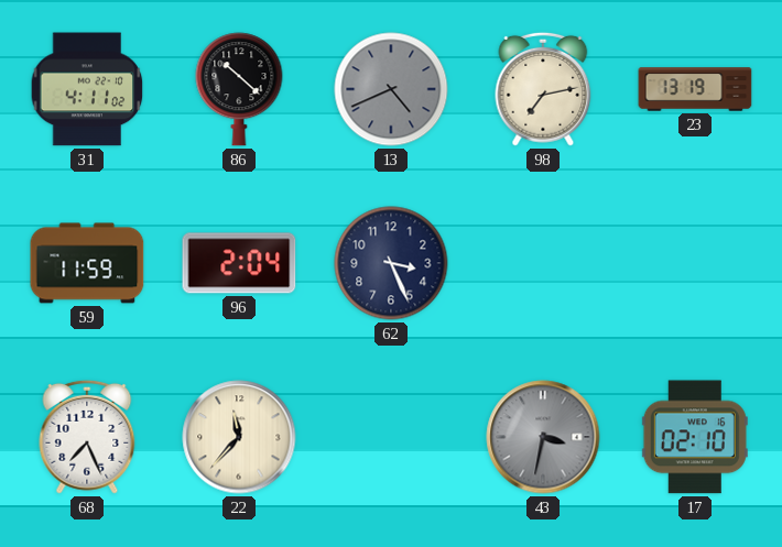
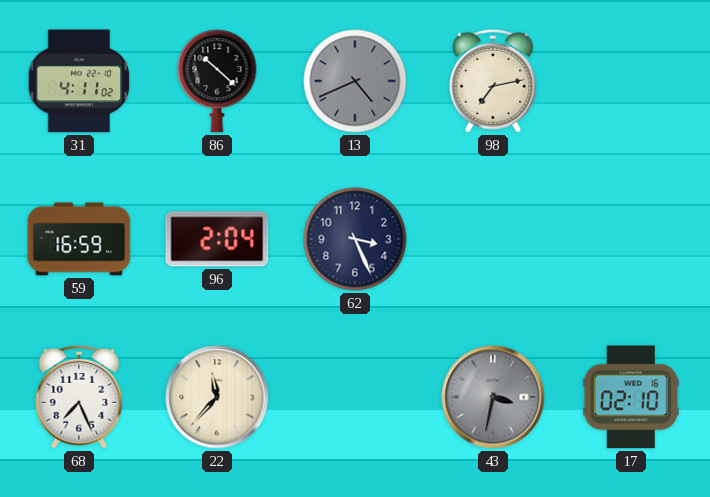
23: 13:19 -> none (695, 89)
59: 11:59 -> 16:59 (79, 239)
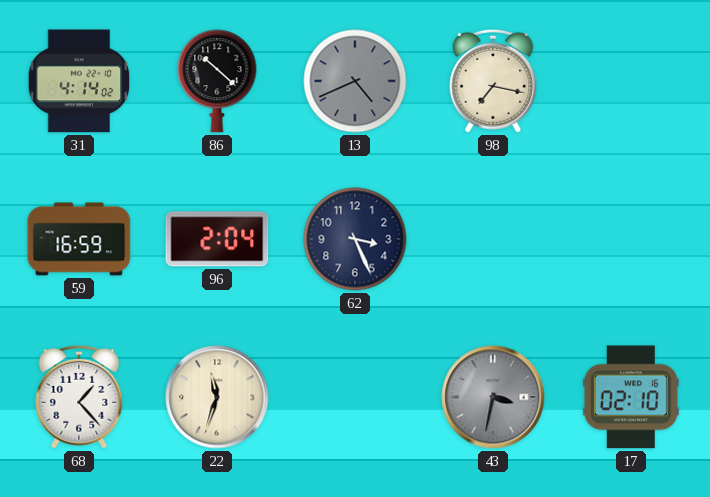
31: 4:11 -> 4:14 (79, 81)
98: 7:13 -> 7:17 (493, 81)
68: 7:26 -> 1:23 (79, 397)
22: 11:37 -> 11:33 (217, 397)
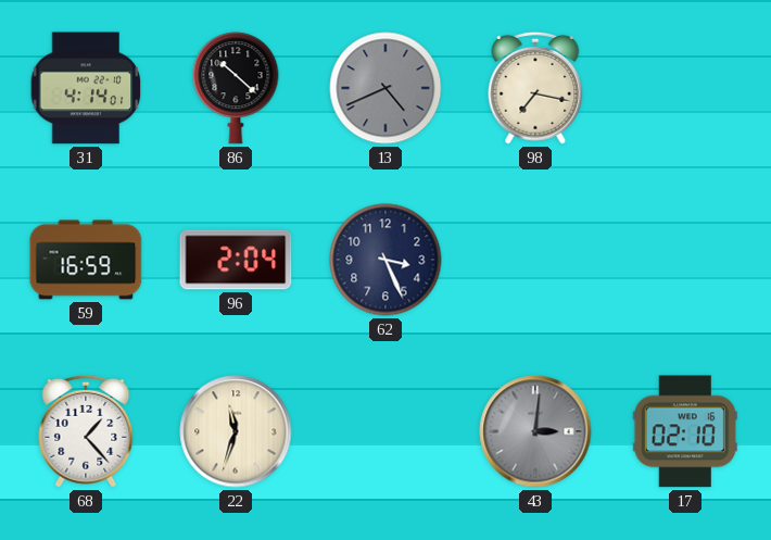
31: 4:14:02 -> 4:14:01 (86, 88)
43: 3:32 -> 3:01 (535, 431)
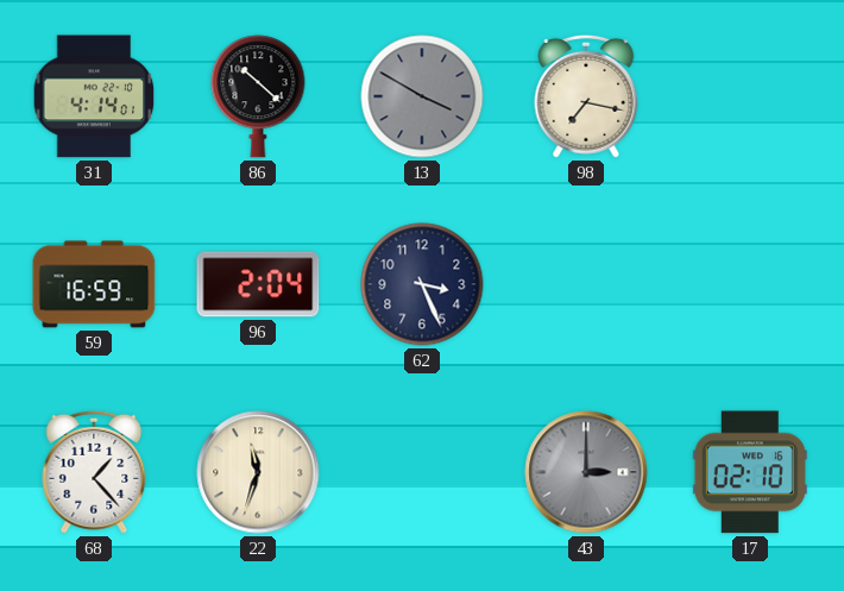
13: 4:41 -> 3:50 (422, 96)
43: 3:01 -> 3:00 (586, 472)
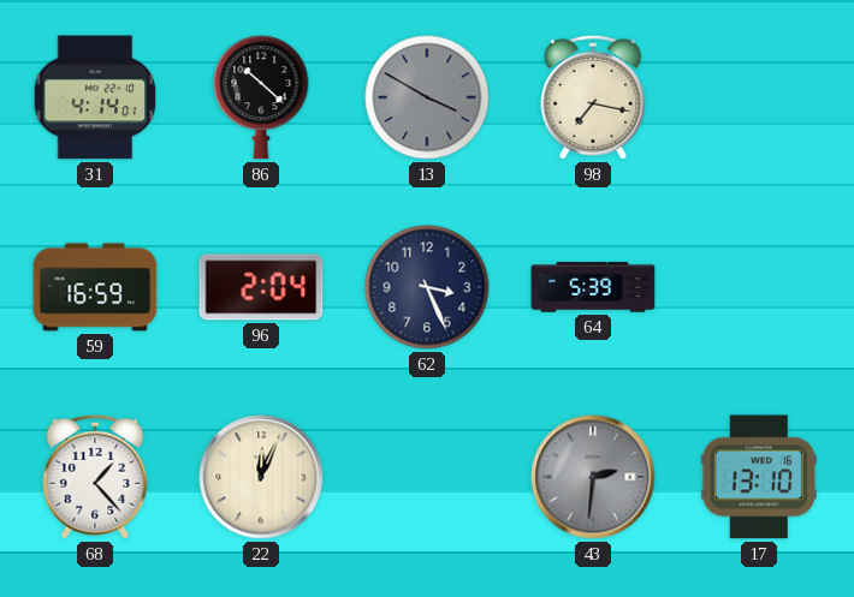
64: none -> 5:39 (593, 287)
22: 11:33 -> 12:04 (261, 477)
43: 3:00 -> 2:31 (593, 477)
17: 02:10 -> 13:10 (759, 477)
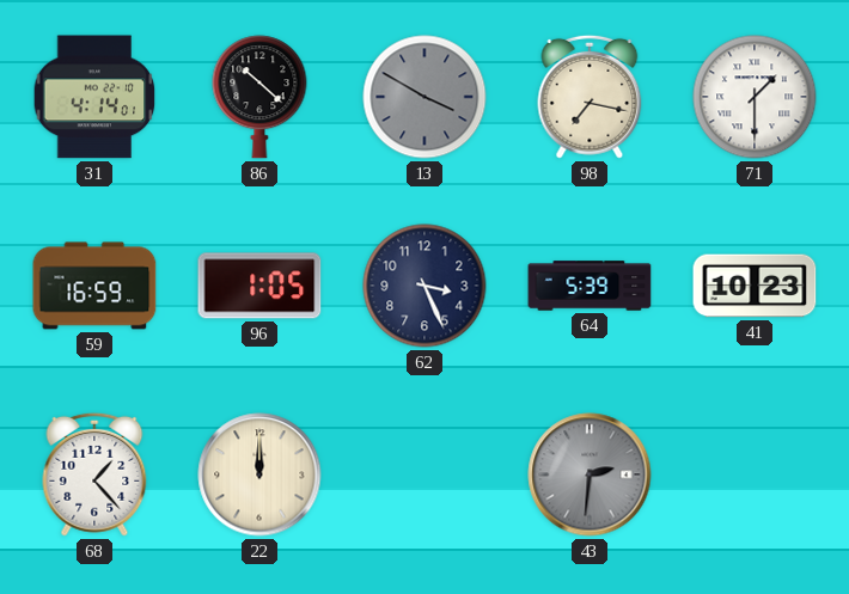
71: none -> 1:30 (755, 97)
96: 2:04 -> 1:05 (259, 286)
41: none -> 10:23 (755, 286)
22: 12:04 -> 12:00 (259, 474)
17: 13:10 -> none (759, 477)
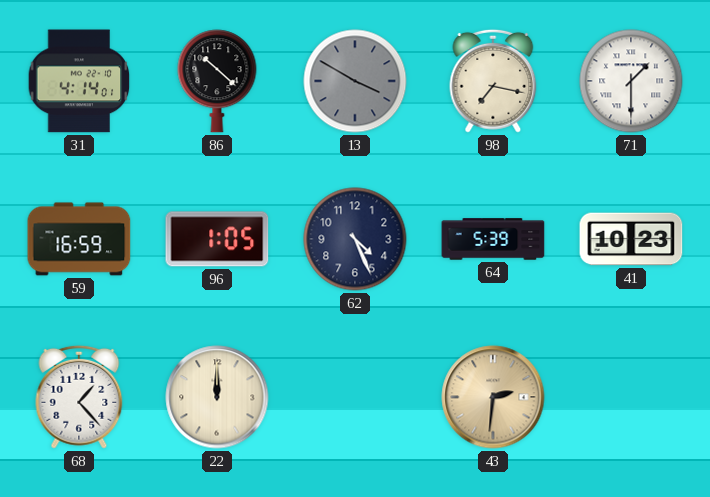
62: 3:26 -> 4:26 (355, 239)
43 dial: grey -> champagne (493, 397)
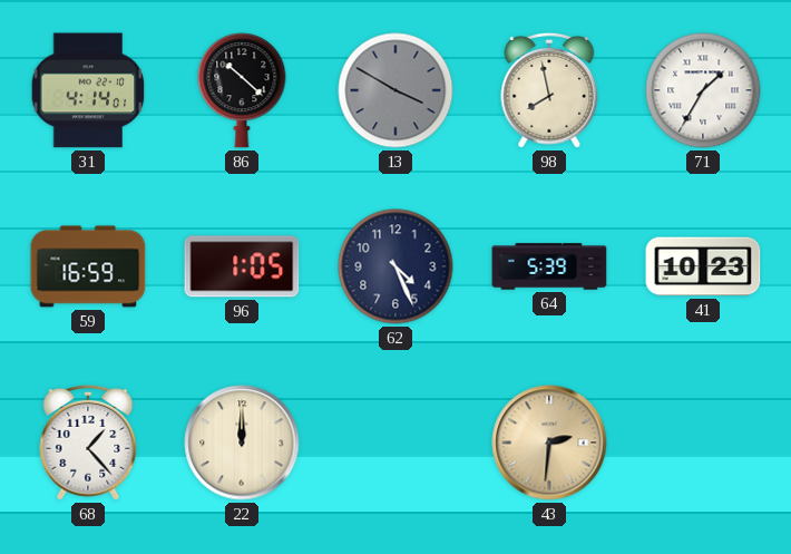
98: 7:17 -> 7:58 (549, 90)
71: 1:30 -> 1:35 (703, 90)
